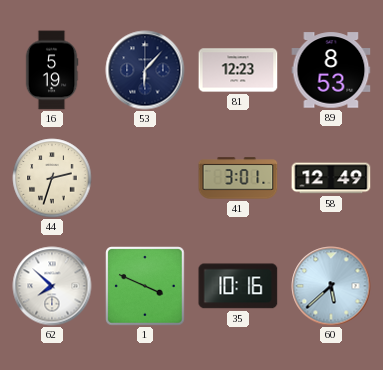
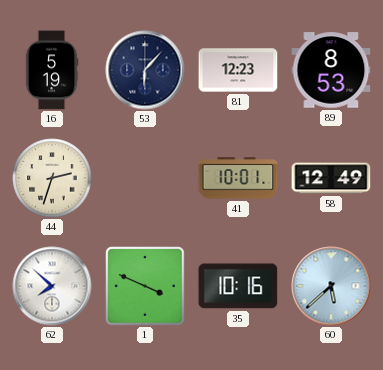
41: 3:01 -> 10:01 (238, 178)
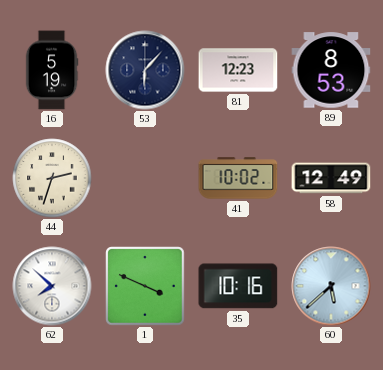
41: 10:01 -> 10:02 (238, 178)
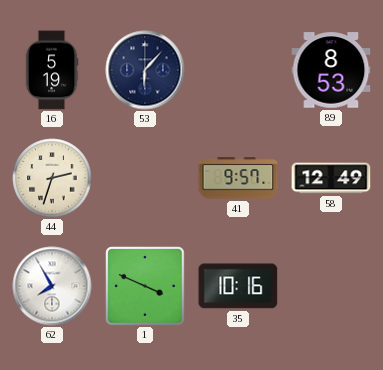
81: 12:23 -> none (238, 70)
41: 10:02 -> 9:57 (238, 178)
62: 7:52 -> 7:55 (52, 286)
60: 5:38 -> none (331, 286)
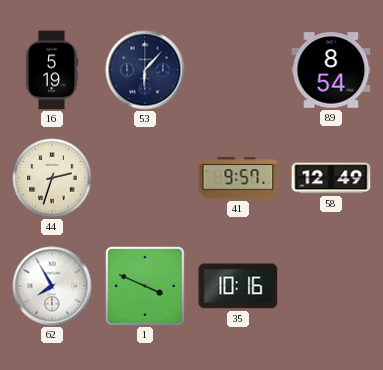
89: 8:53 -> 8:54 (331, 70)
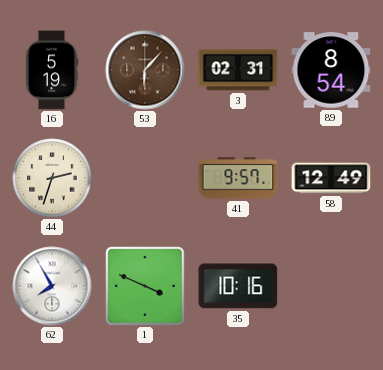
53 dial: navy -> brown (145, 70)
3: none -> 02:31 (238, 70)
